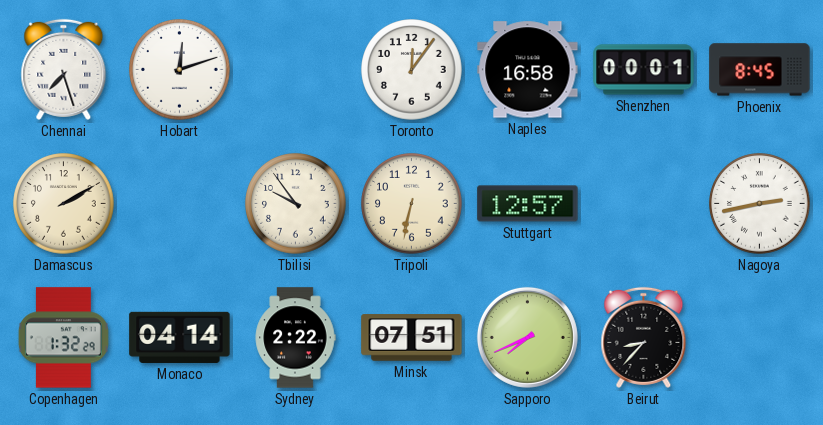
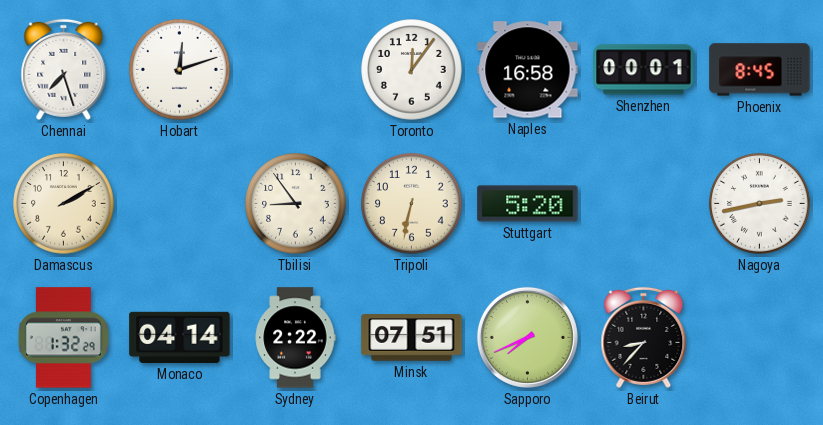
Tbilisi: 9:54 -> 8:54 (296, 204)
Stuttgart: 12:57 -> 5:20 (528, 204)
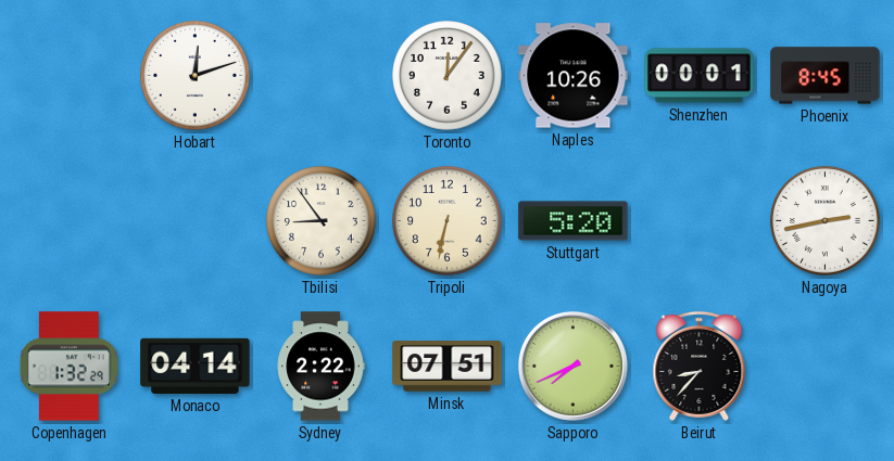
Chennai: 7:27 -> none (64, 69)
Naples: 16:58 -> 10:26 (574, 76)
Damascus: 2:10 -> none (64, 204)
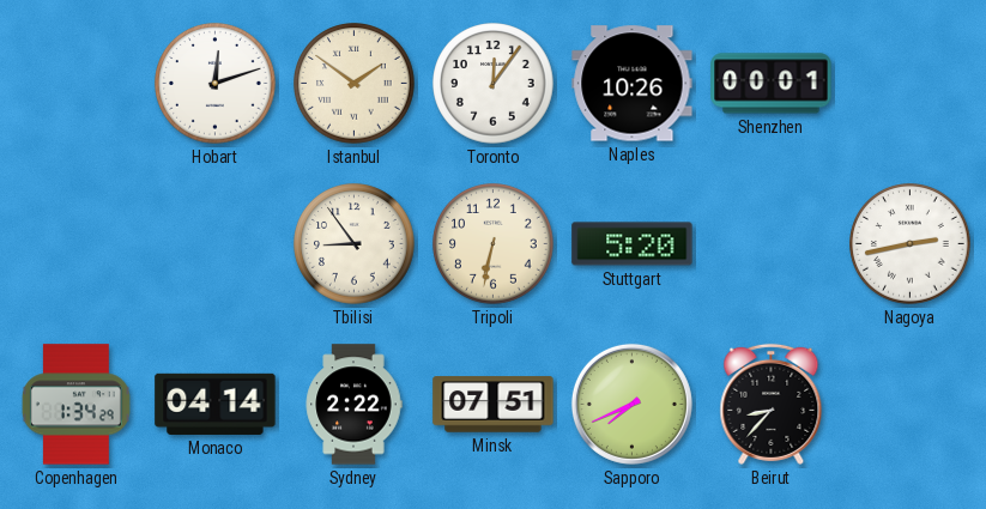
Istanbul: none -> 1:51 (355, 84)
Phoenix: 8:45 -> none (826, 76)
Copenhagen: 1:32 -> 1:34 (75, 405)
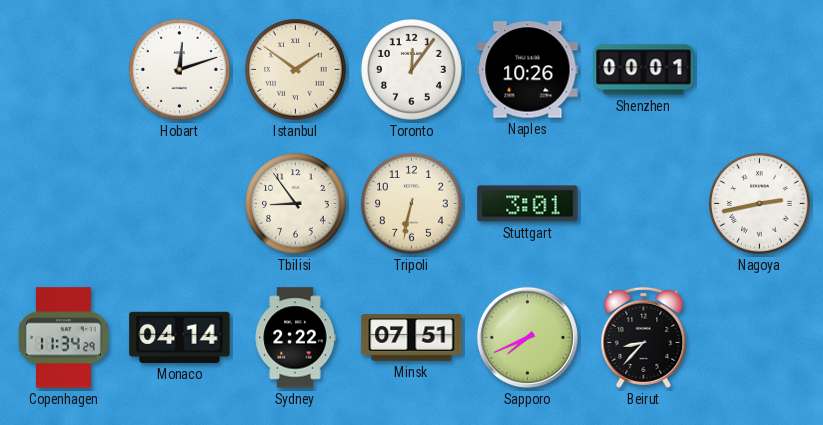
Stuttgart: 5:20 -> 3:01 (528, 204)
Copenhagen: 1:34 -> 11:34 (63, 338)
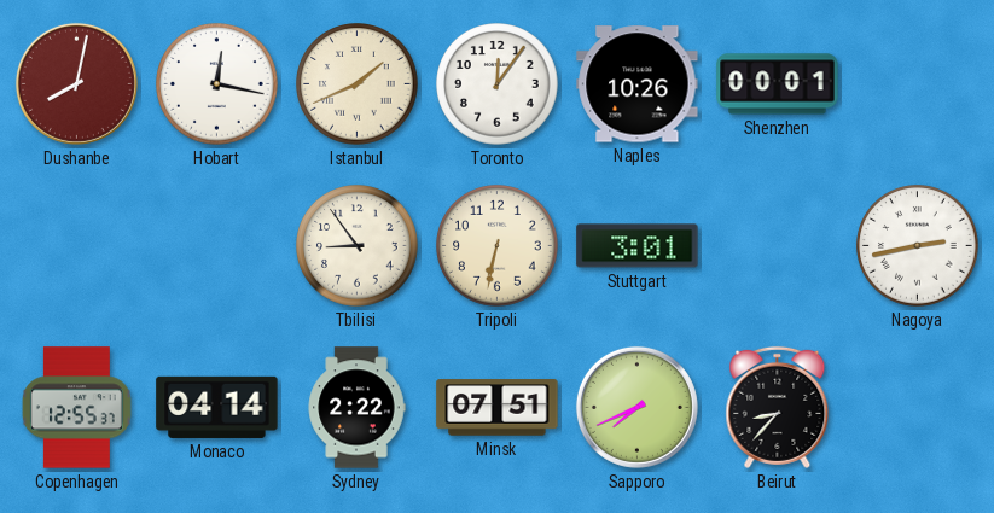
Dushanbe: none -> 8:02 (76, 83)
Hobart: 12:12 -> 12:17 (217, 84)
Istanbul: 1:51 -> 1:41 (358, 84)
Copenhagen: 11:34 -> 12:55 (76, 408)
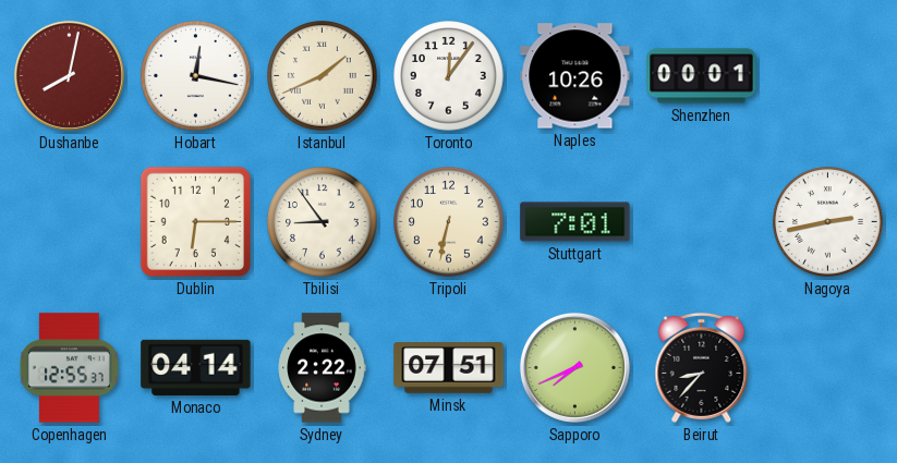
Dublin: none -> 6:15 (195, 221)
Stuttgart: 3:01 -> 7:01 (575, 222)
